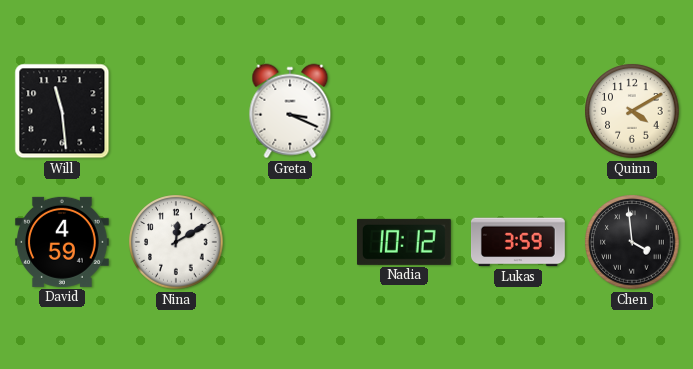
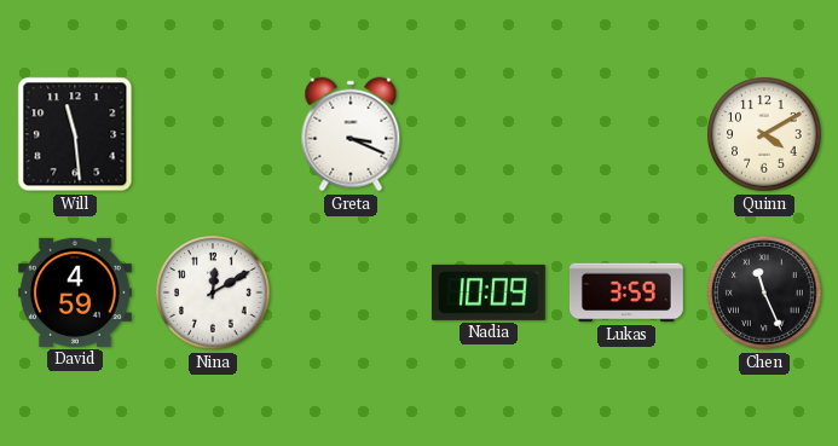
Nadia: 10:12 -> 10:09 (489, 292)
Chen: 3:59 -> 11:26 (764, 292)
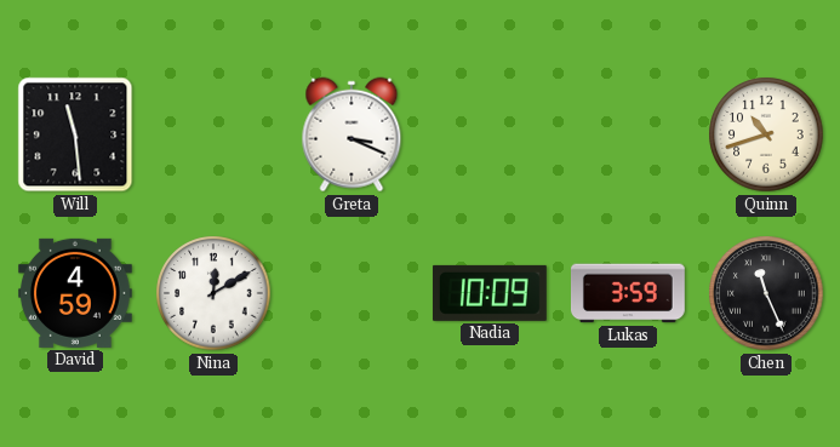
Quinn: 4:10 -> 10:42 (766, 134)
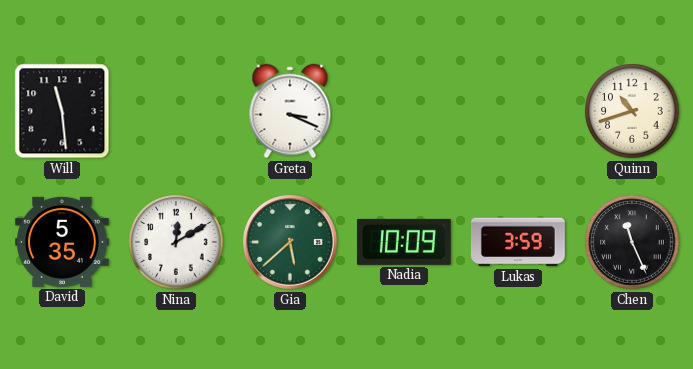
David: 4:59 -> 5:35 (62, 242)
Gia: none -> 5:38 (291, 243)
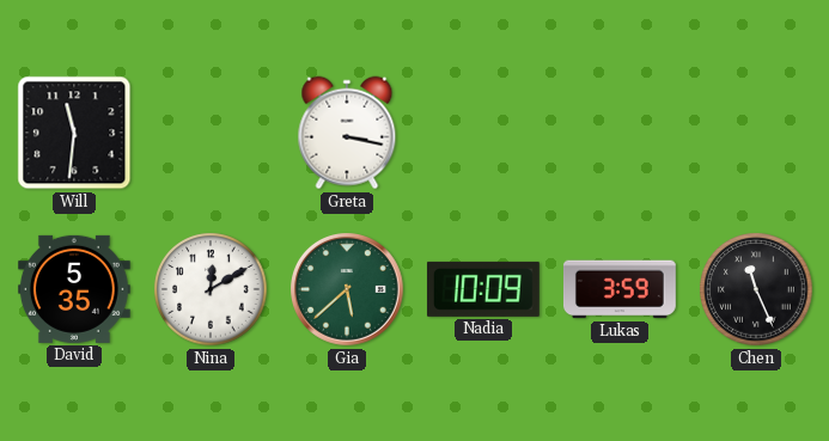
Will: 11:29 -> 11:31 (74, 133)
Greta: 3:19 -> 3:17 (347, 133)
Quinn: 10:42 -> none (632, 111)
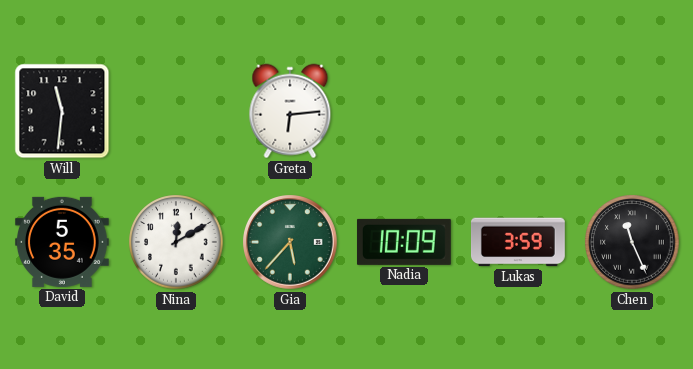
Greta: 3:17 -> 6:14 (290, 111)
Gia: 5:38 -> 5:37 (291, 243)
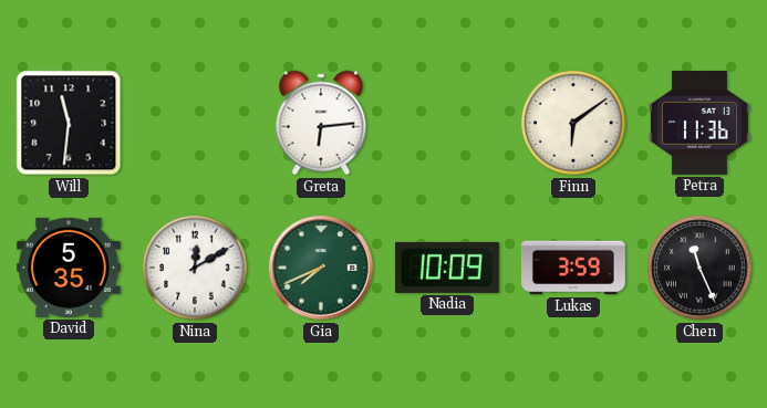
Finn: none -> 6:09 (573, 123)
Petra: none -> 11:36 (699, 123)
Gia: 5:37 -> 7:41 (322, 269)
